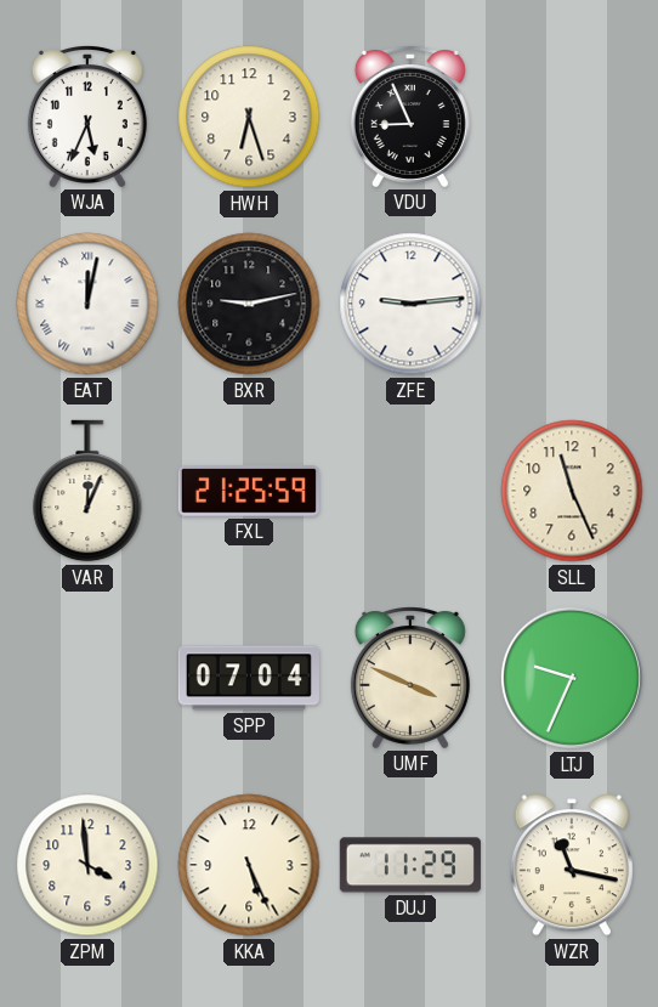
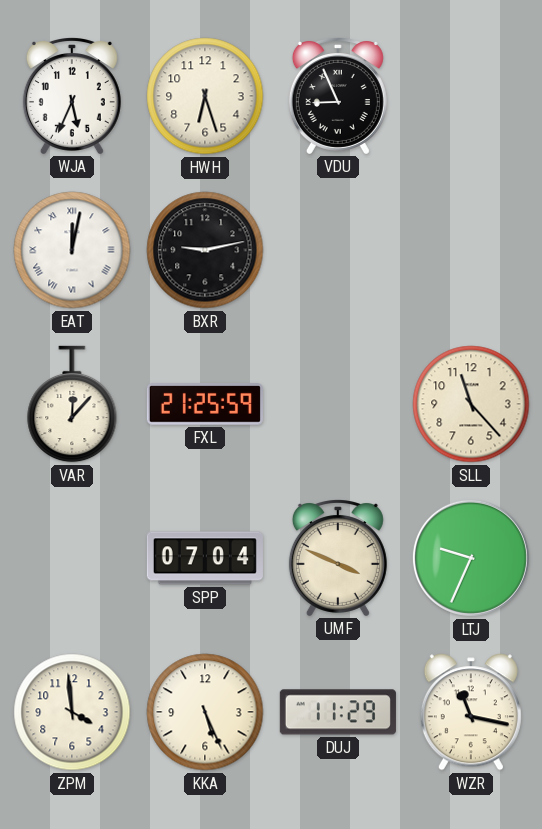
ZFE: 9:14 -> none (410, 304)
VAR: 12:04 -> 12:07 (72, 404)
SLL: 11:26 -> 11:23 (471, 404)
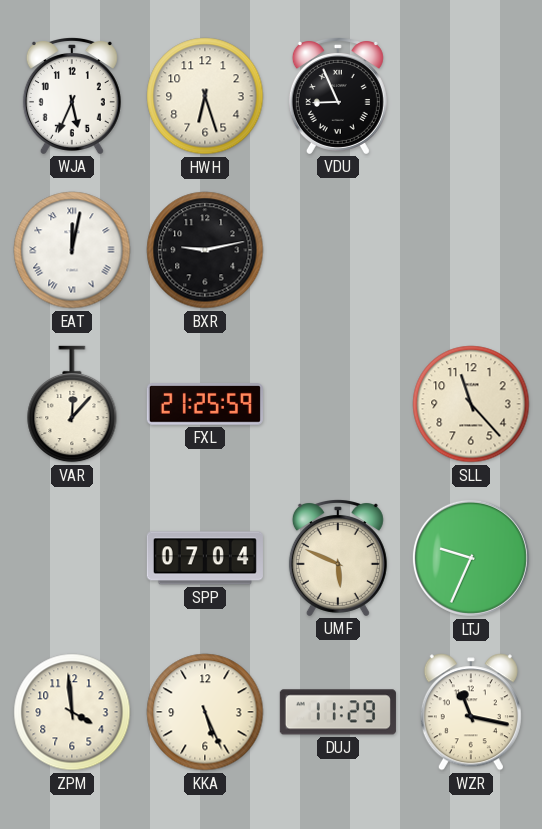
UMF: 3:49 -> 5:49 (338, 558)
